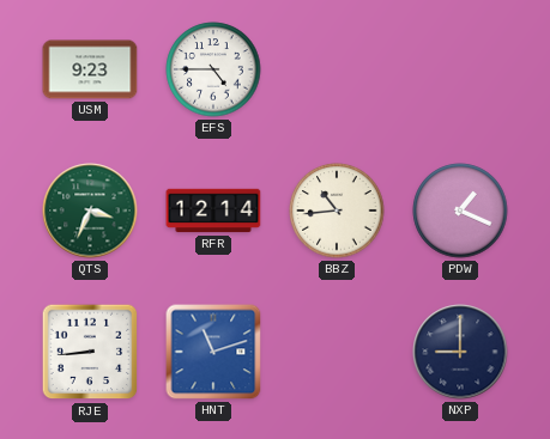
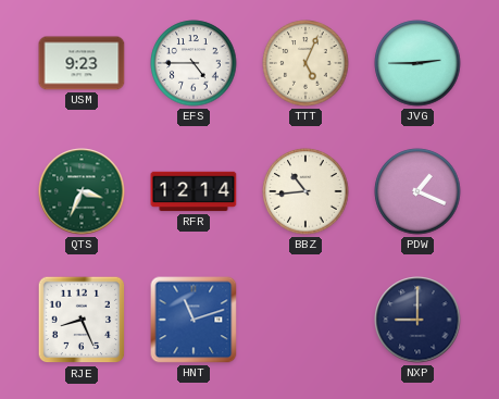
TTT: none -> 5:04 (305, 63)
JVG: none -> 2:45 (417, 63)
RJE: 8:44 -> 8:26 (82, 320)
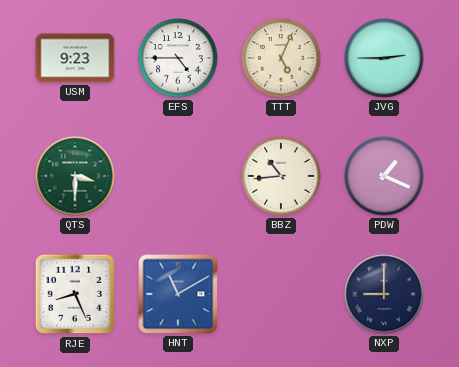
QTS: 3:34 -> 3:30 (75, 176)
RFR: 12:14 -> none (194, 191)
HNT: 11:12 -> 11:10 (178, 294)
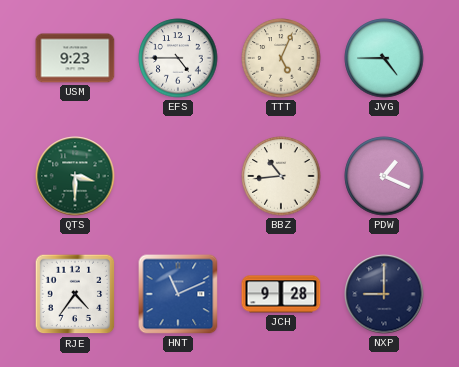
JVG: 2:45 -> 4:45 (384, 58)
RJE: 8:26 -> 4:36 (75, 294)
HNT: 11:10 -> 11:11 (178, 294)
JCH: none -> 9:28 (281, 294)
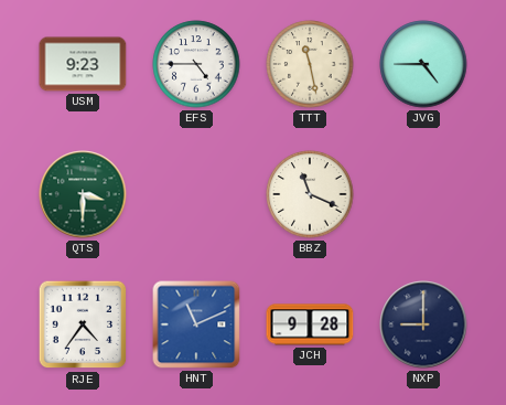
TTT: 5:04 -> 11:28 (310, 64)
BBZ: 10:44 -> 11:19 (310, 194)
PDW: 1:19 -> none (384, 176)
